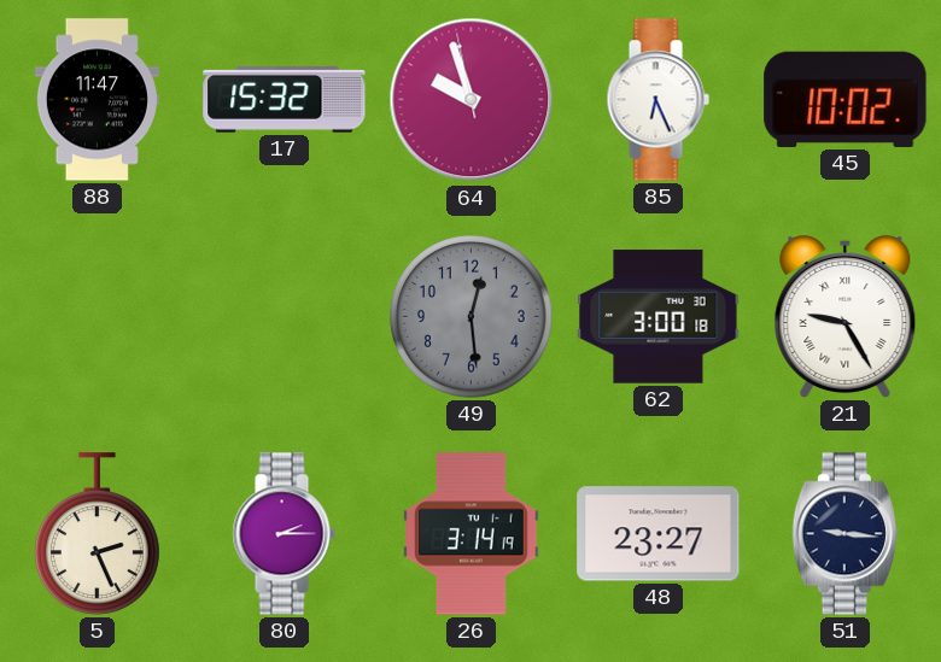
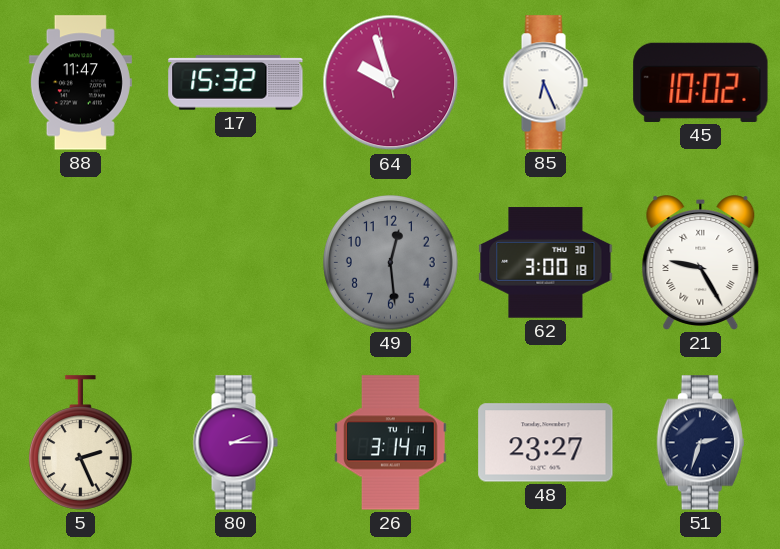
51: 9:16 -> 2:33 (700, 443)
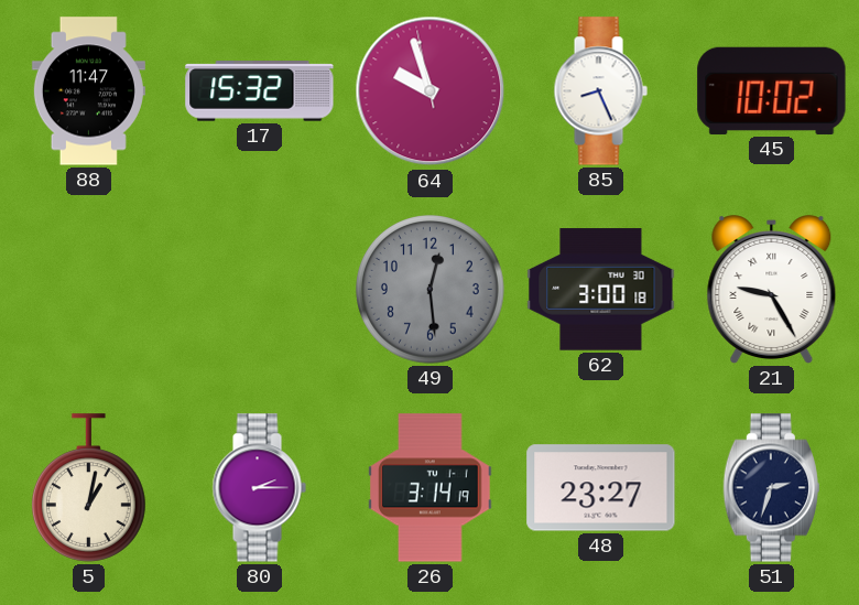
85: 6:26 -> 8:26 (600, 91)
5: 2:26 -> 1:02 (88, 488)
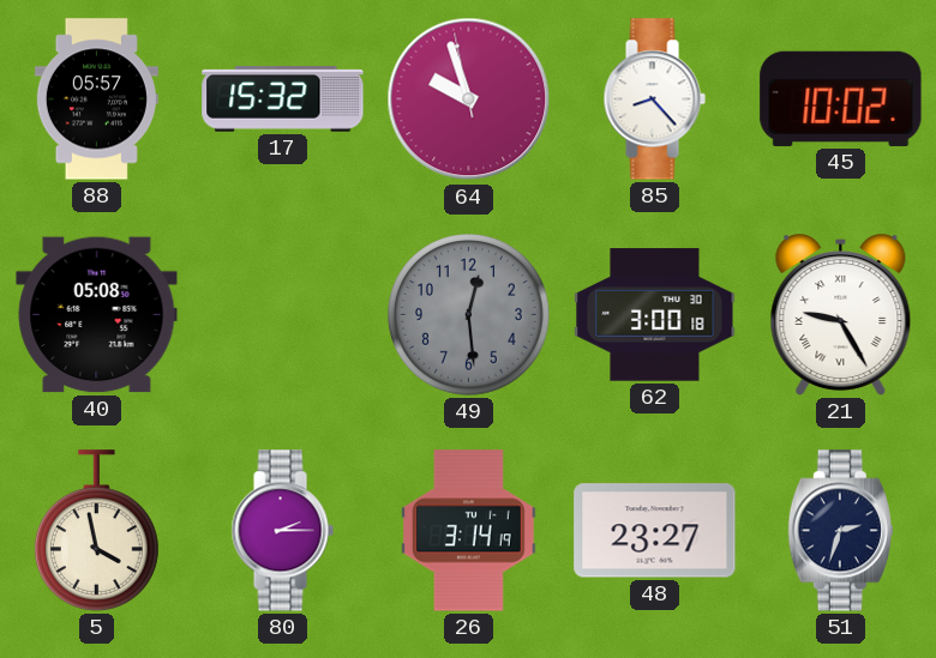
88: 11:47 -> 05:57 (96, 99)
85: 8:26 -> 8:23 (654, 99)
40: none -> 05:08 (97, 315)
5: 1:02 -> 3:58 (96, 531)
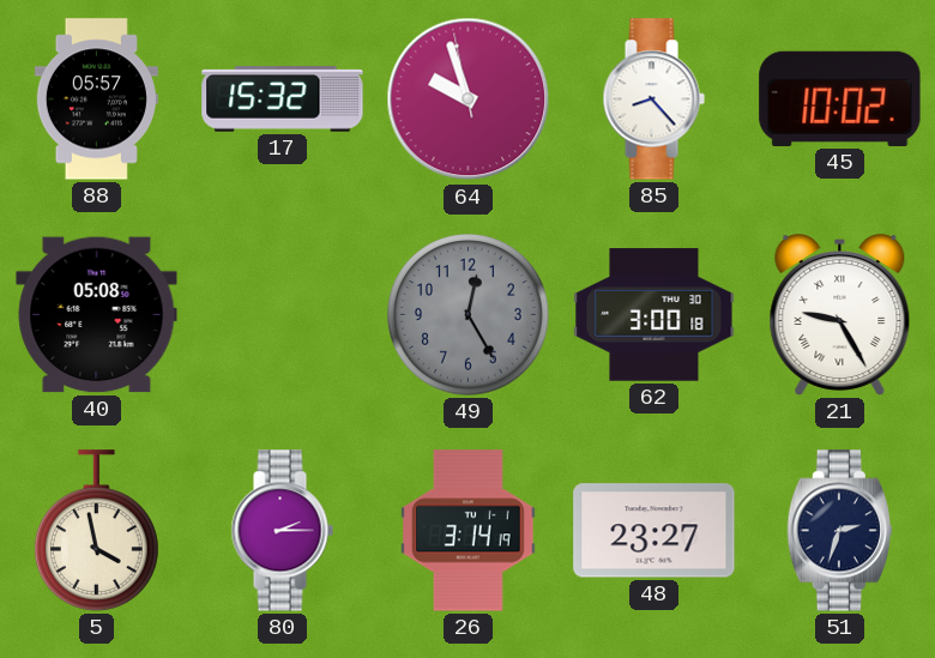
49: 12:29 -> 12:25 (469, 315)
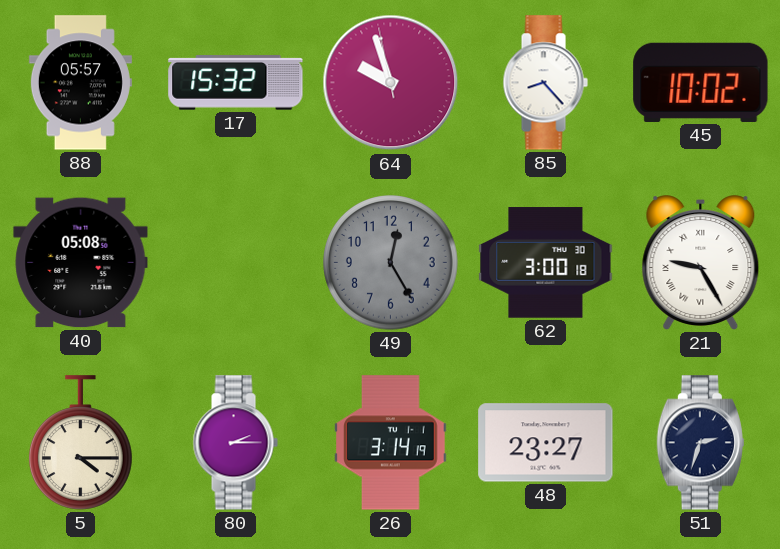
5: 3:58 -> 4:15 (80, 443)
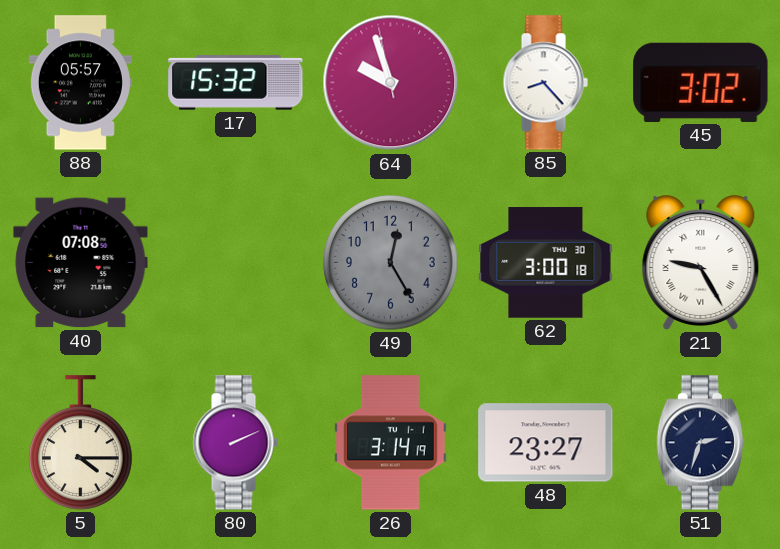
45: 10:02 -> 3:02 (701, 82)
40: 05:08 -> 07:08 (81, 263)
80: 2:15 -> 2:11 (235, 443)
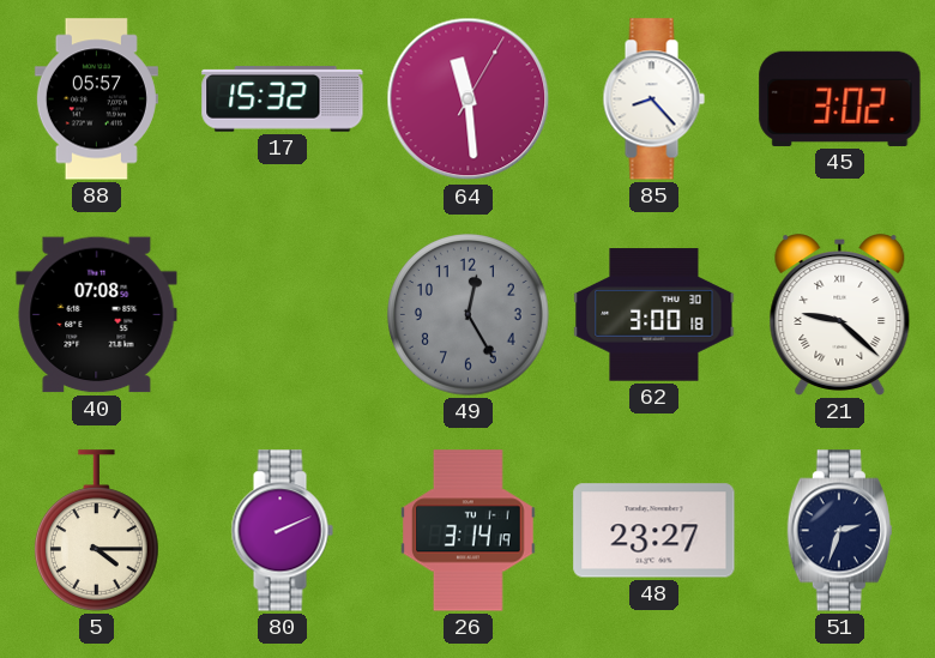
64: 9:56 -> 11:29 (469, 99)
21: 9:25 -> 9:22 (840, 315)
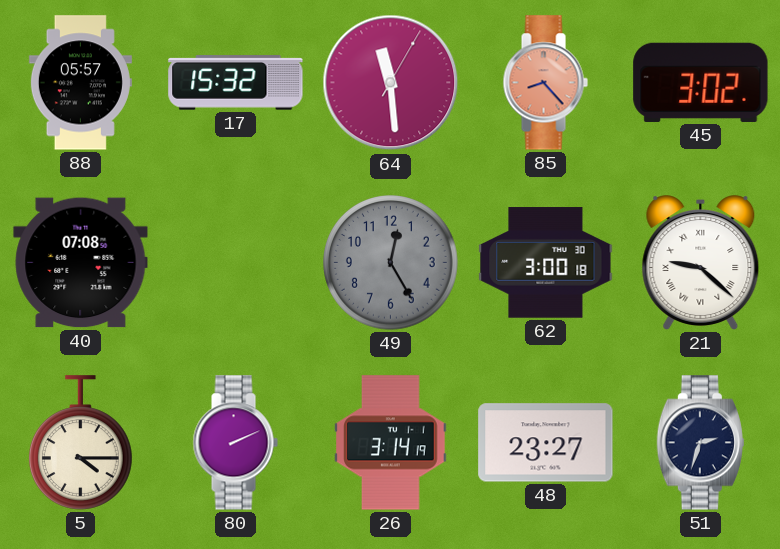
85 dial: white -> salmon (545, 83)
